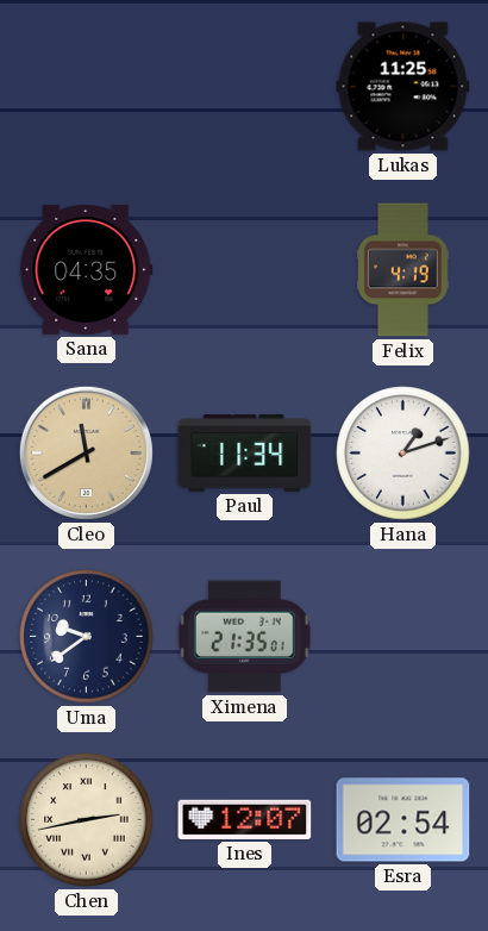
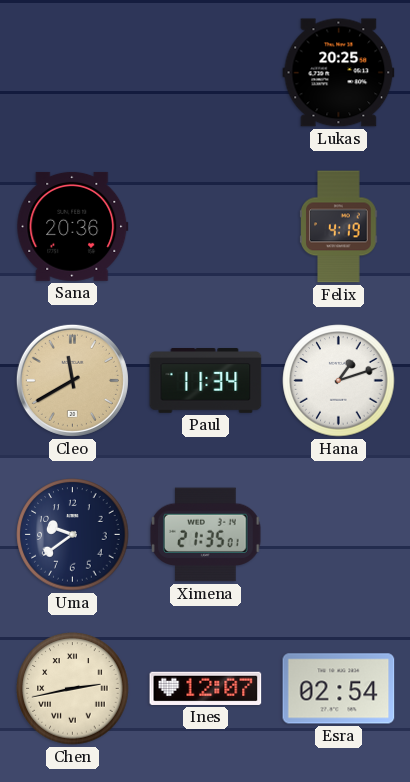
Lukas: 11:25 -> 20:25 (339, 73)
Sana: 04:35 -> 20:36 (73, 226)
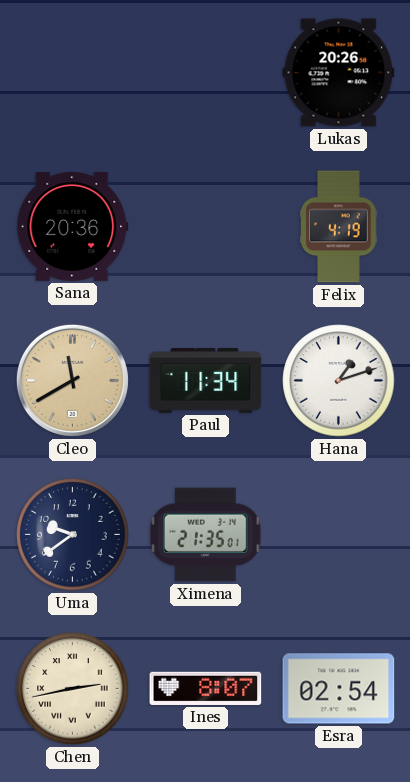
Lukas: 20:25 -> 20:26 (339, 73)
Ines: 12:07 -> 8:07 (206, 688)
